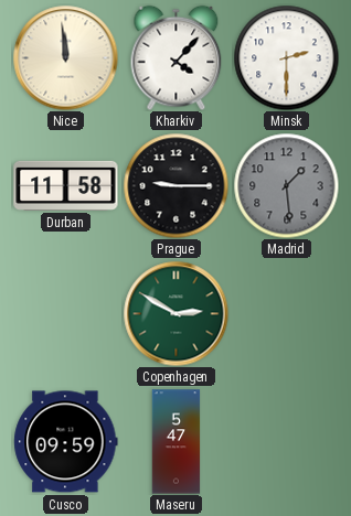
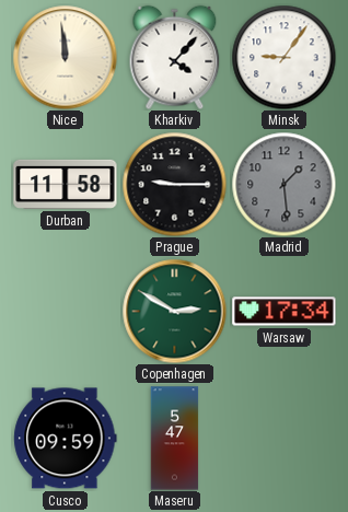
Minsk: 2:30 -> 9:06 (283, 57)
Warsaw: none -> 17:34 (285, 312)
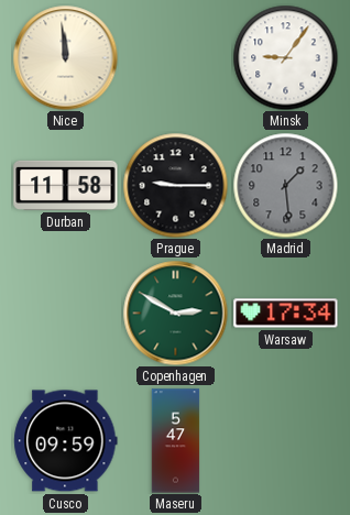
Kharkiv: 4:07 -> none (175, 57)
